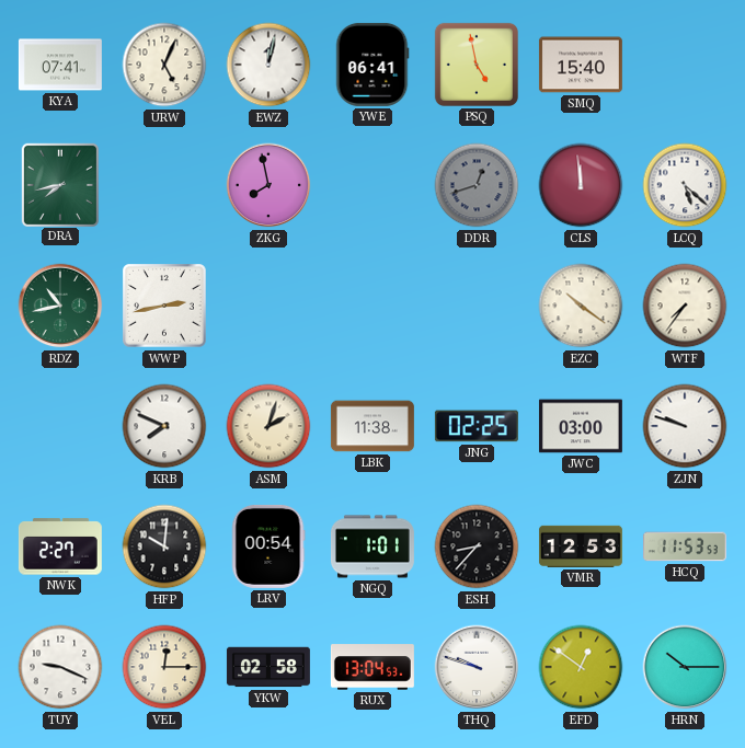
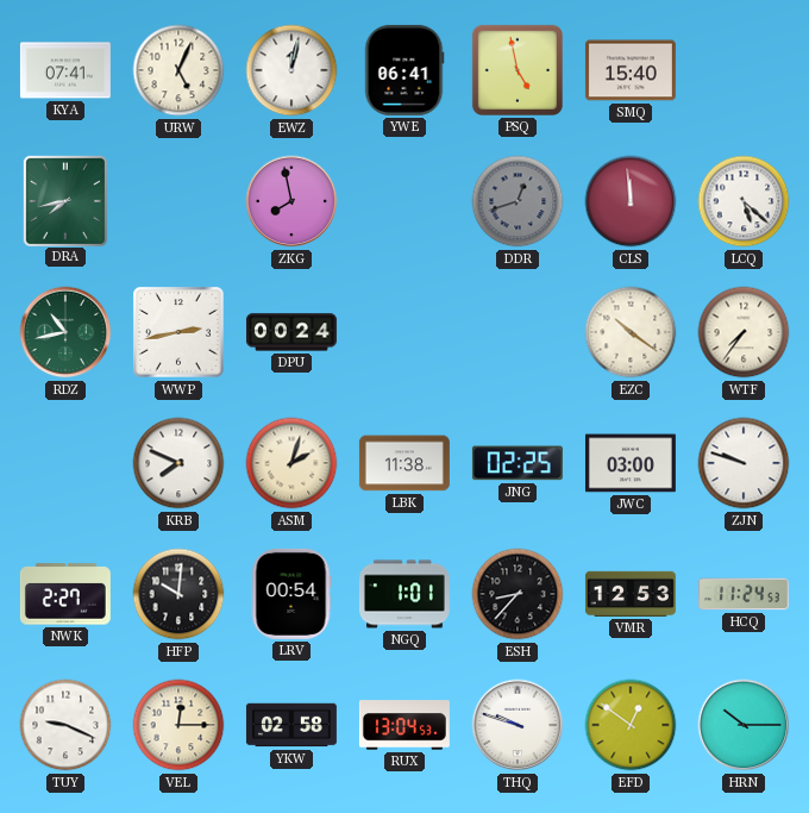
DPU: none -> 00:24 (291, 332)
HCQ: 11:53 -> 11:24 (744, 594)
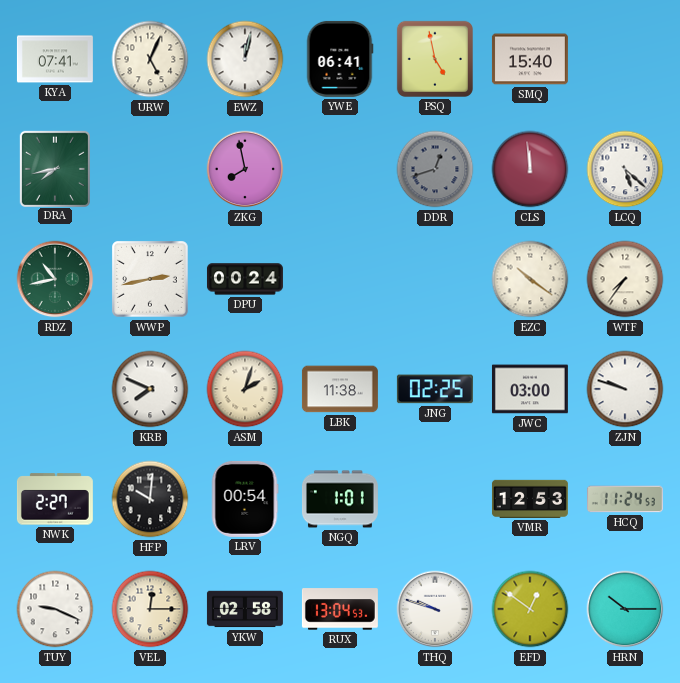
ESH: 8:37 -> none (518, 594)
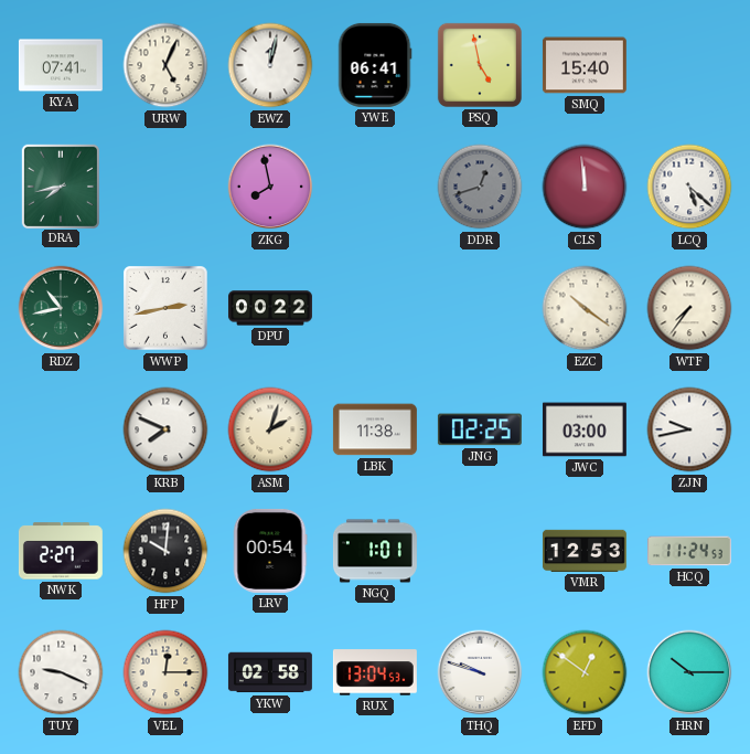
DPU: 00:24 -> 00:22 (270, 308)
ZJN: 9:48 -> 9:43 (689, 429)
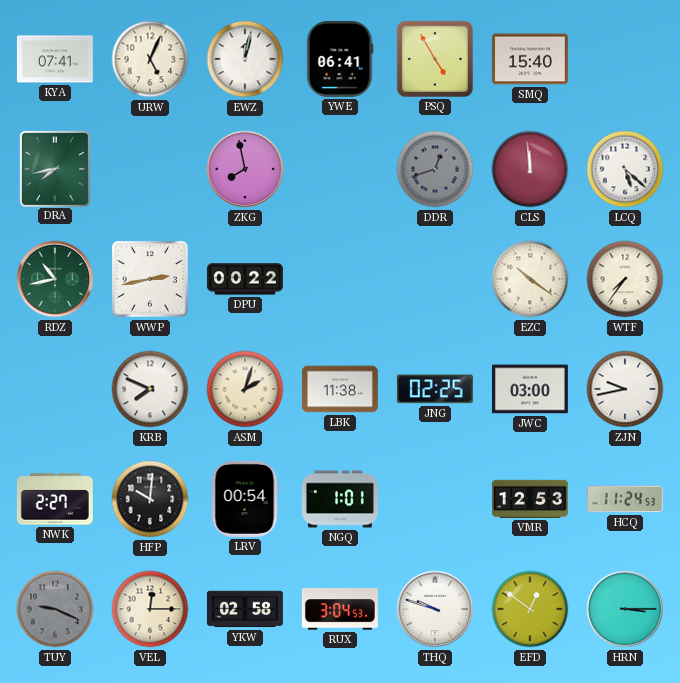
PSQ: 4:58 -> 4:55 (435, 59)
TUY dial: white -> grey (55, 609)
RUX: 13:04 -> 3:04 (340, 609)
HRN: 10:15 -> 3:15 (625, 609)
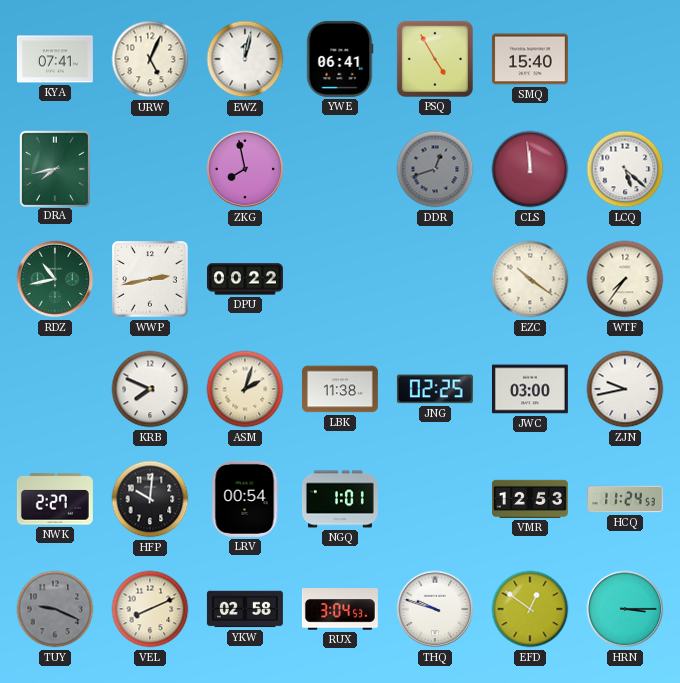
VEL: 12:15 -> 8:11 (150, 609)
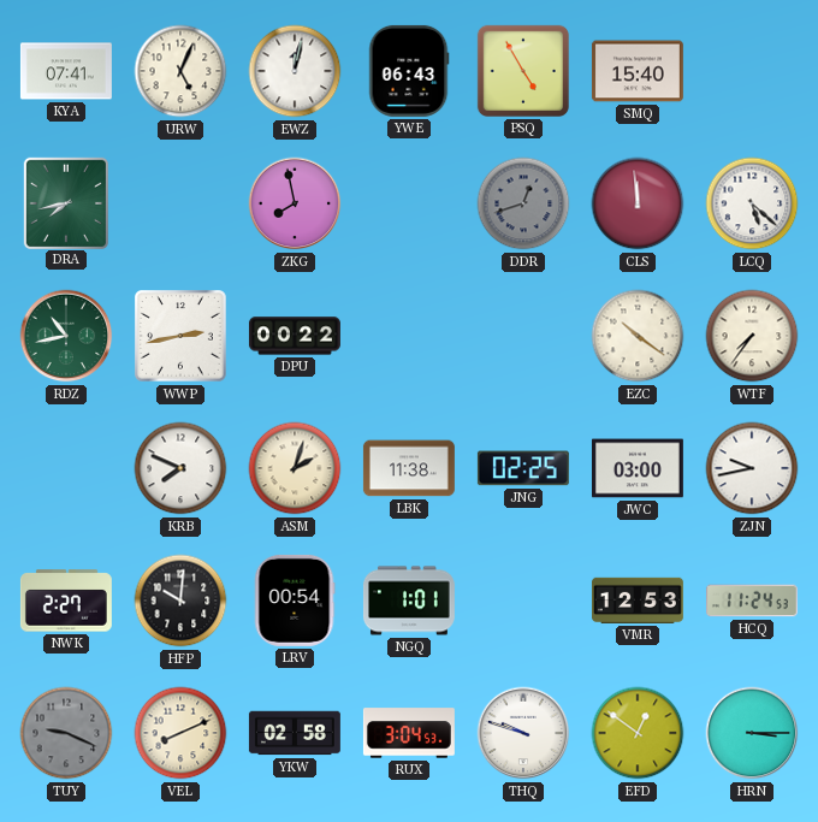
YWE: 06:41 -> 06:43 (409, 71)
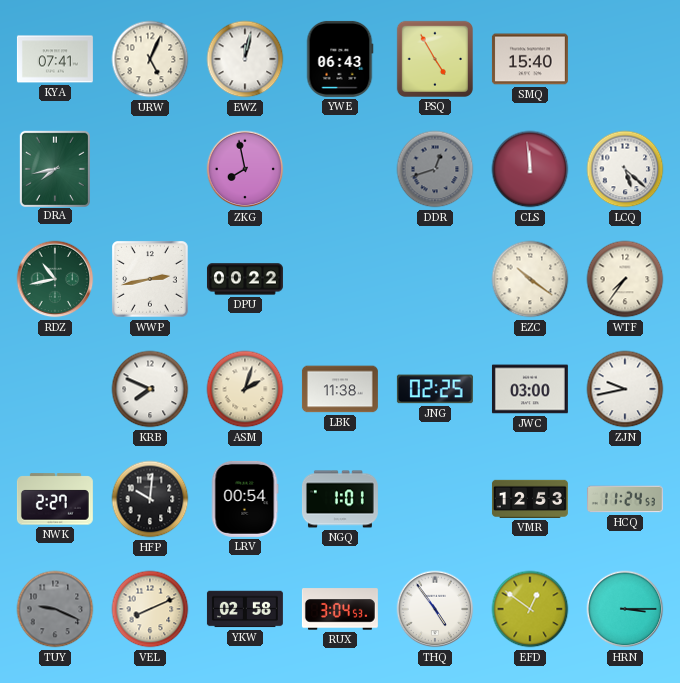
THQ: 9:48 -> 4:54 (435, 609)
